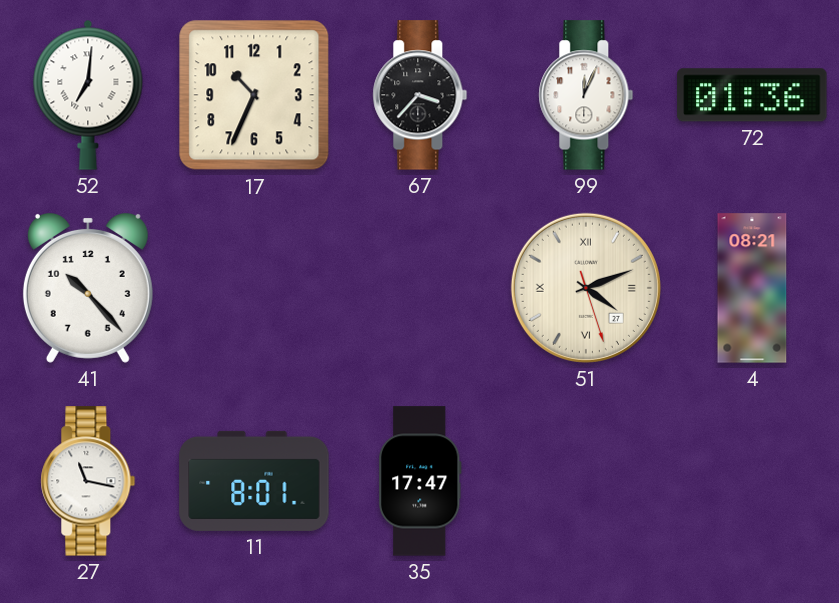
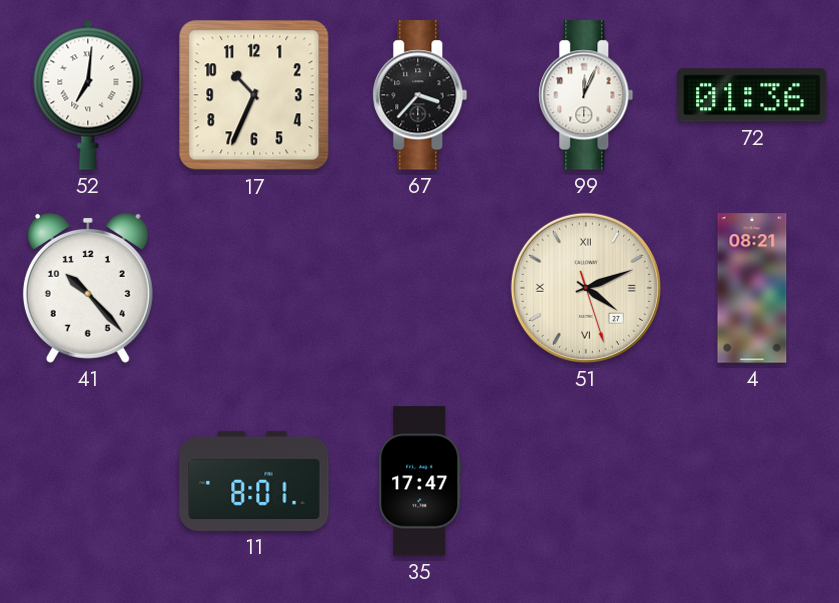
27: 11:17 -> none (88, 481)
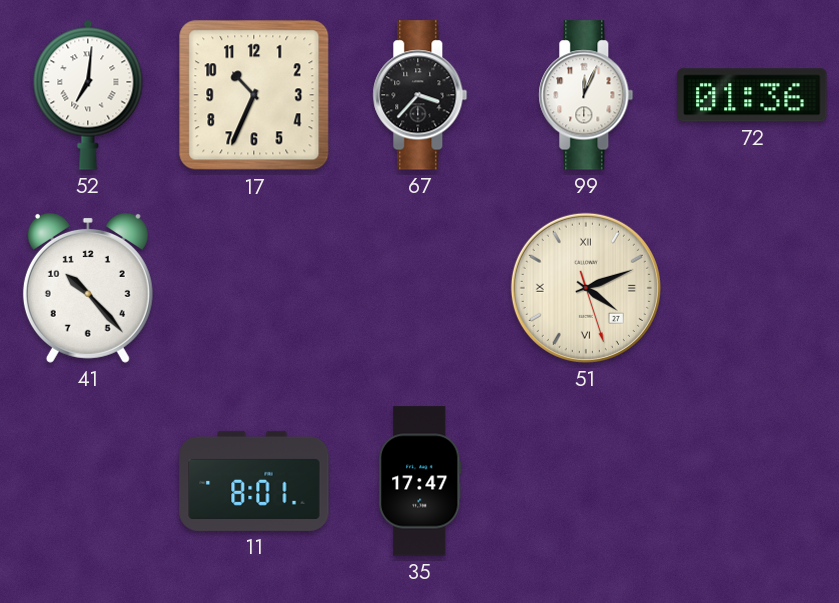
4: 08:21 -> none (752, 288)
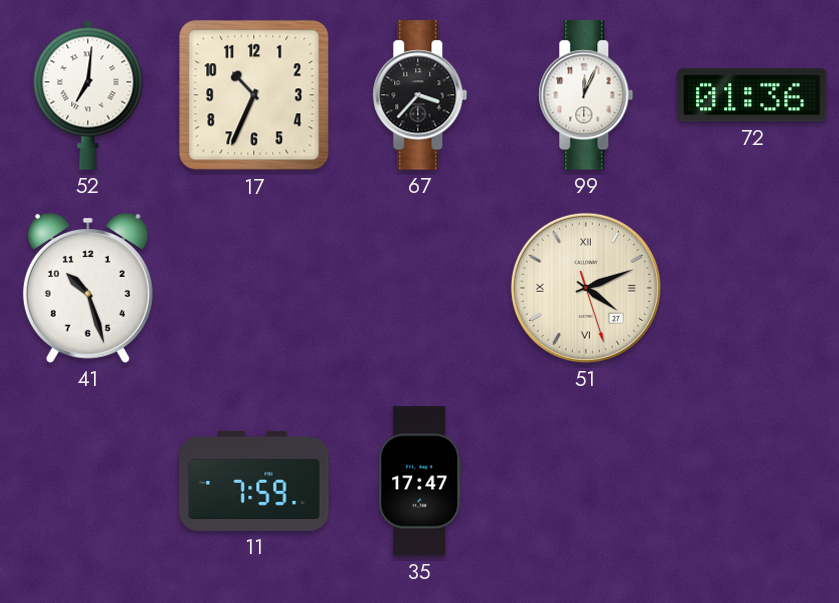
41: 10:23 -> 10:27 (88, 288)
11: 8:01 -> 7:59 (254, 481)
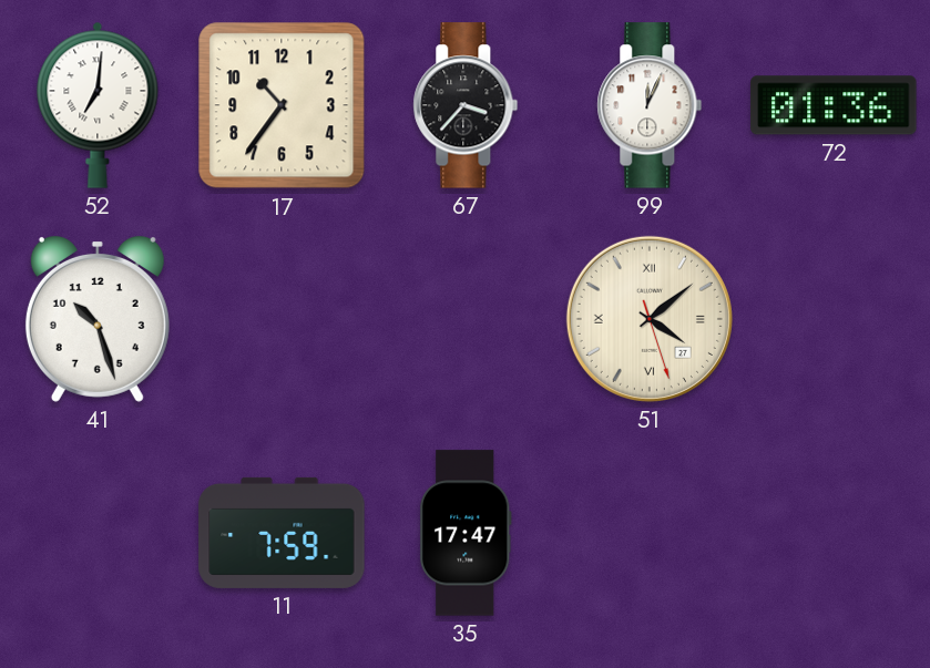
17: 10:34 -> 10:36 (282, 105)
51: 4:11 -> 4:08 (650, 319)
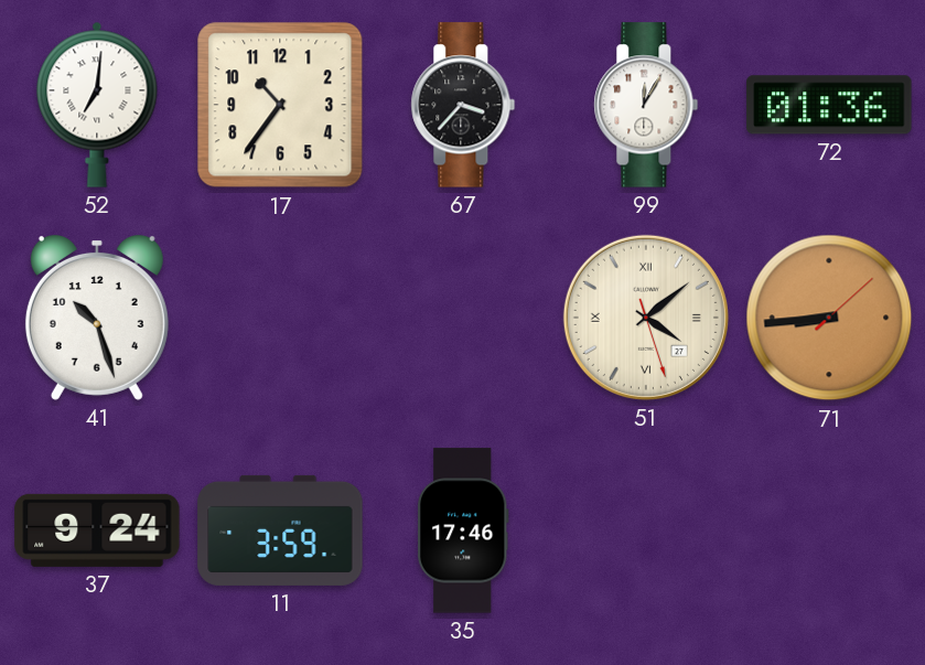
99: 12:04 -> 12:05 (646, 105)
71: none -> 8:44 (829, 318)
37: none -> 9:24 (97, 530)
11: 7:59 -> 3:59 (280, 530)
35: 17:47 -> 17:46 (463, 530)
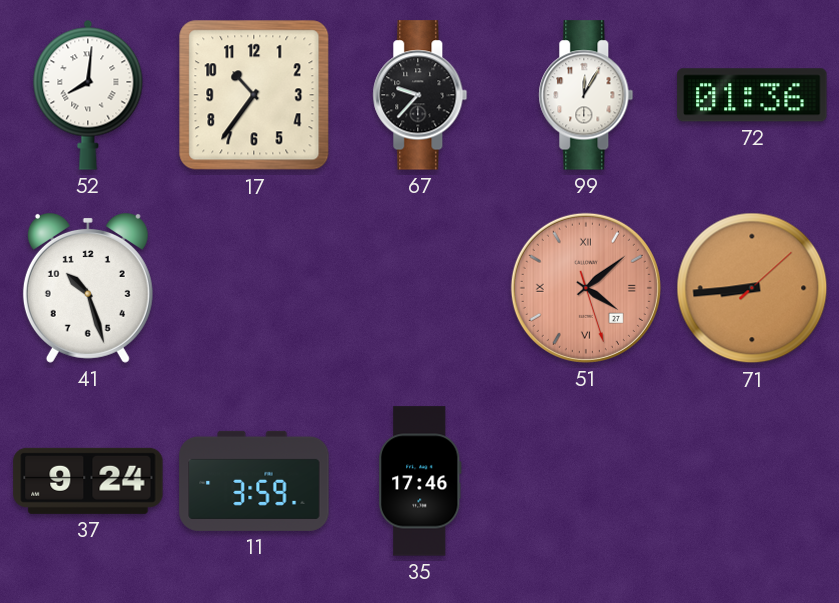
52: 7:01 -> 8:01 (88, 95)
67: 3:37 -> 9:37 (420, 95)
51 dial: cream -> salmon (586, 288)
